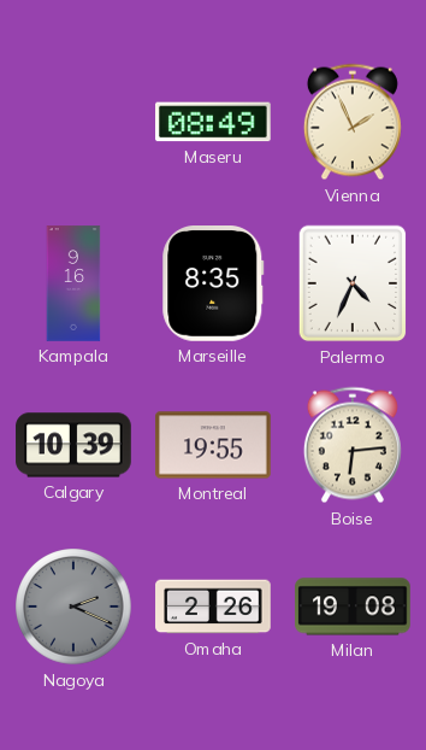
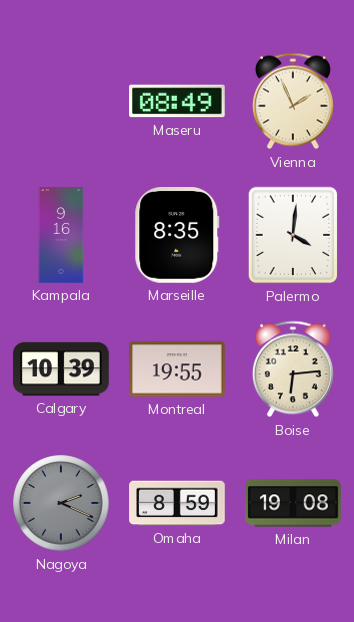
Palermo: 4:34 -> 4:01 (293, 235)
Omaha: 2:26 -> 8:59 (177, 503)
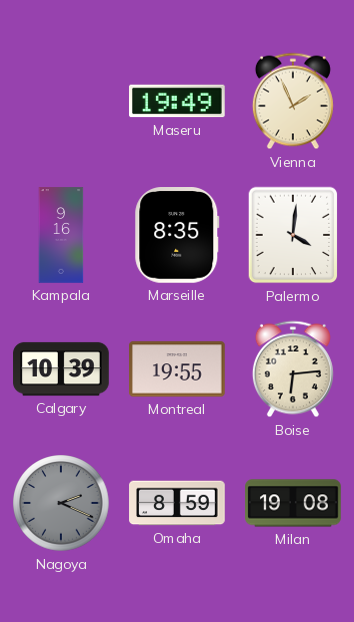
Maseru: 08:49 -> 19:49 (178, 101)
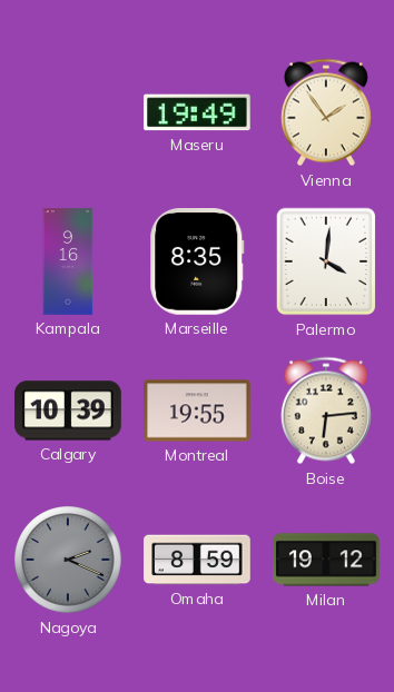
Vienna: 1:56 -> 1:54 (326, 112)
Milan: 19:08 -> 19:12 (326, 560)
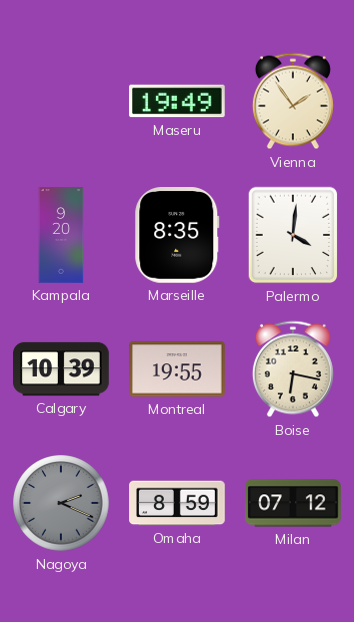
Kampala: 9:16 -> 9:20 (61, 235)
Boise: 6:14 -> 6:17 (293, 369)
Milan: 19:12 -> 07:12 (293, 503)
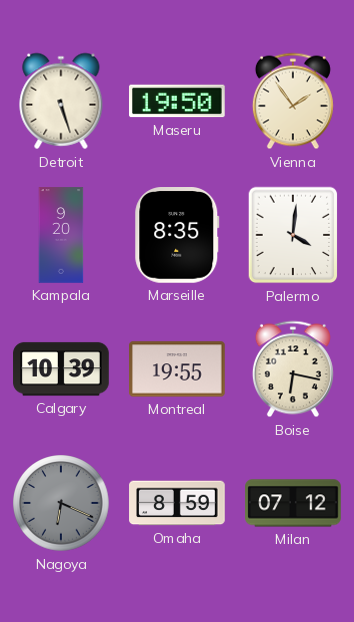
Detroit: none -> 5:27 (61, 101)
Maseru: 19:49 -> 19:50 (178, 101)
Nagoya: 2:19 -> 6:19 (61, 503)
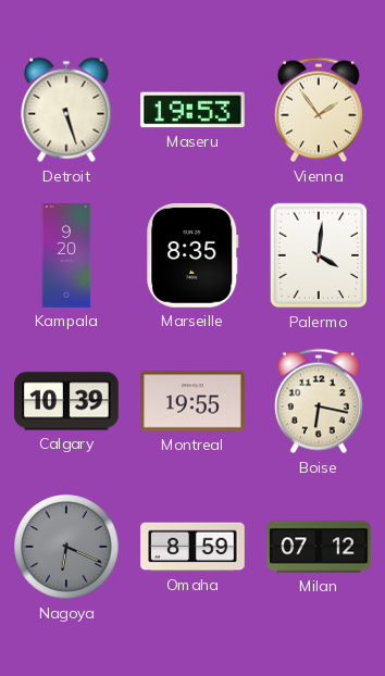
Maseru: 19:50 -> 19:53 (194, 110)
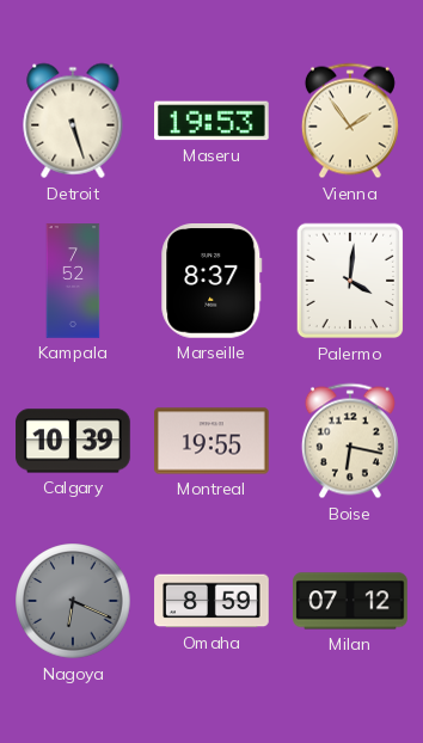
Kampala: 9:20 -> 7:52 (73, 281)
Marseille: 8:35 -> 8:37 (211, 282)
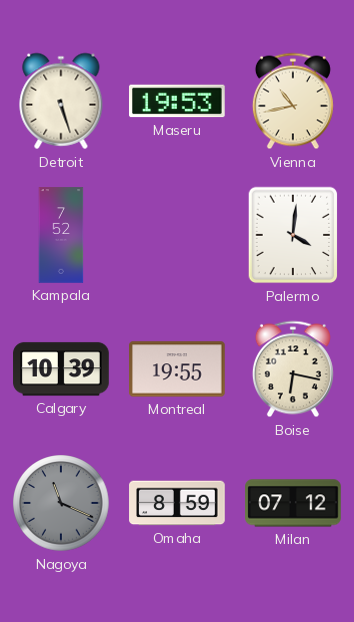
Vienna: 1:54 -> 10:43 (293, 101)
Marseille: 8:37 -> none (211, 282)
Nagoya: 6:19 -> 11:19 (61, 503)
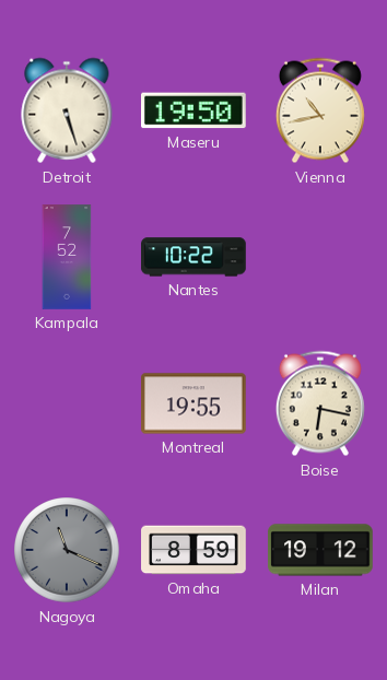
Maseru: 19:53 -> 19:50 (195, 110)
Nantes: none -> 10:22 (193, 257)
Palermo: 4:01 -> none (293, 235)
Calgary: 10:39 -> none (61, 369)
Milan: 07:12 -> 19:12 (320, 550)
